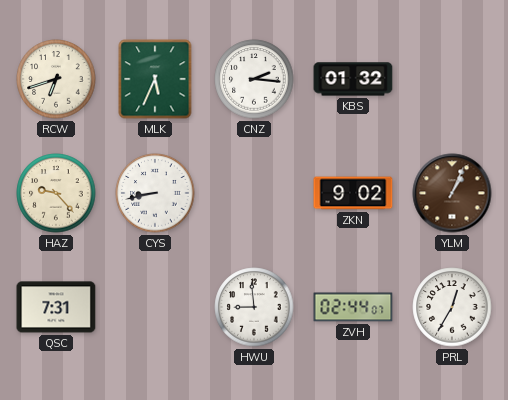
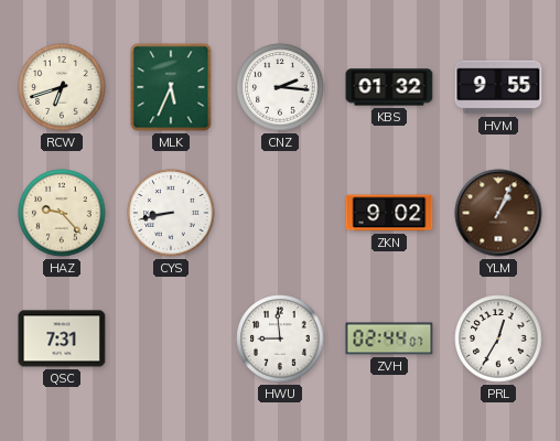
HVM: none -> 9:55 (498, 87)
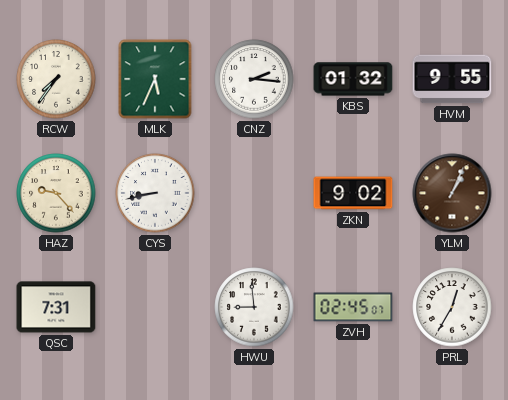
RCW: 6:42 -> 7:36 (56, 79)
ZVH: 02:44 -> 02:45 (353, 307)
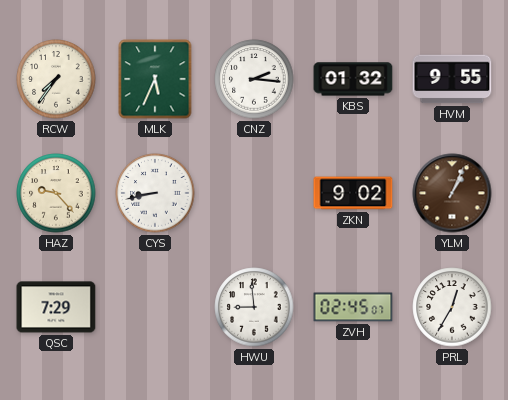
QSC: 7:31 -> 7:29 (56, 307)
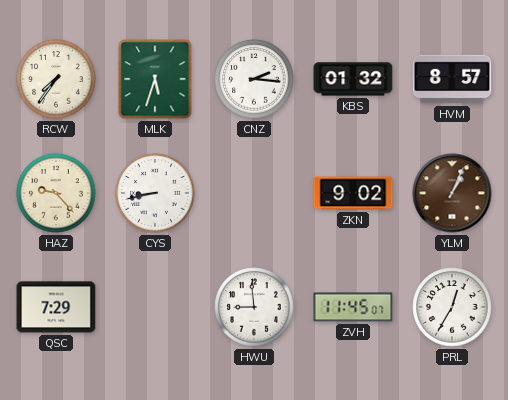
MLK: 5:34 -> 5:33 (155, 79)
HVM: 9:55 -> 8:57 (452, 79)
ZVH: 02:45 -> 11:45 (353, 307)
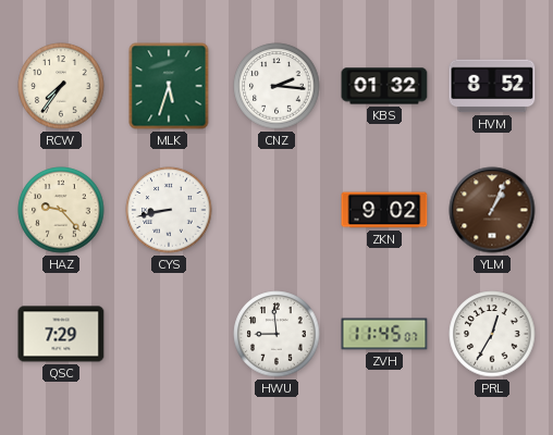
HVM: 8:57 -> 8:52 (492, 86)
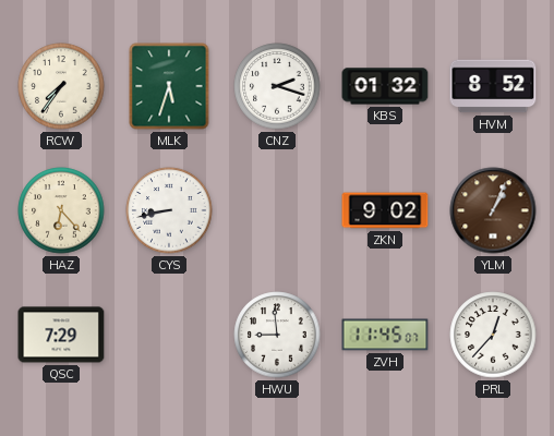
CNZ: 2:16 -> 2:18 (277, 86)
HAZ: 9:23 -> 6:23 (61, 210)
PRL: 12:35 -> 12:37 (493, 335)
